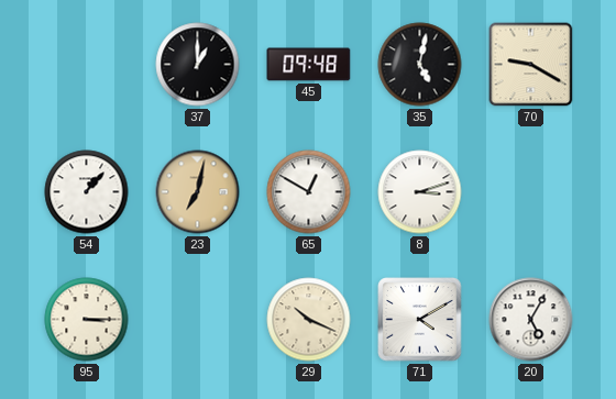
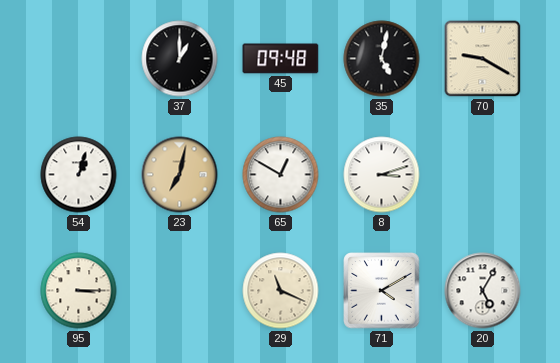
54: 1:07 -> 1:03 (79, 175)
29: 10:19 -> 11:19 (281, 291)
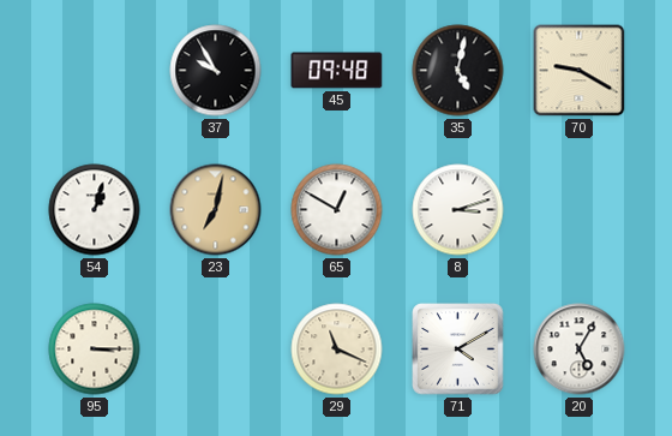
37: 1:00 -> 9:55 (216, 71)
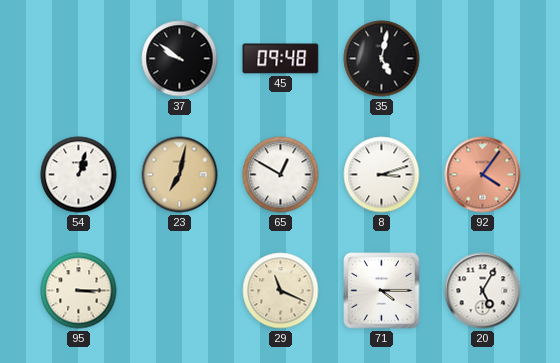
37: 9:55 -> 9:51 (180, 59)
70: 9:20 -> none (580, 71)
92: none -> 4:06 (483, 175)
71: 4:10 -> 4:15 (382, 291)
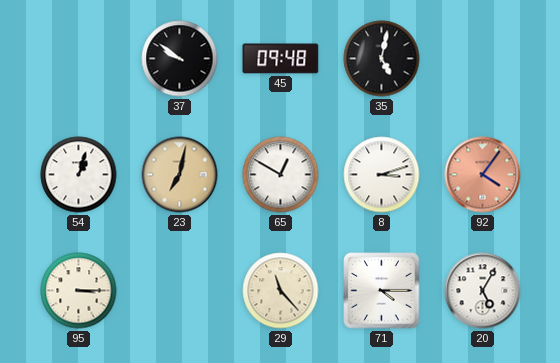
29: 11:19 -> 11:23 (281, 291)
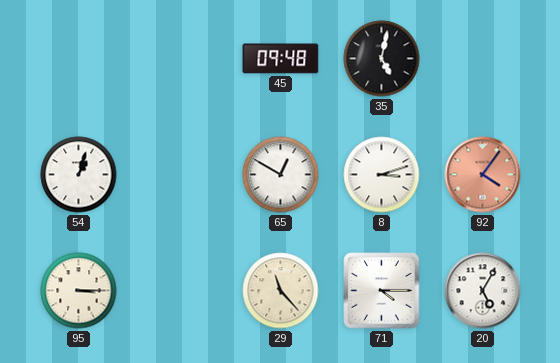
37: 9:51 -> none (180, 59)
23: 7:02 -> none (180, 175)
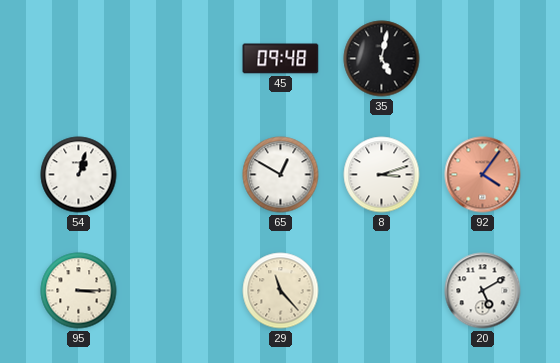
71: 4:15 -> none (382, 291)
20: 5:05 -> 5:10 (483, 291)
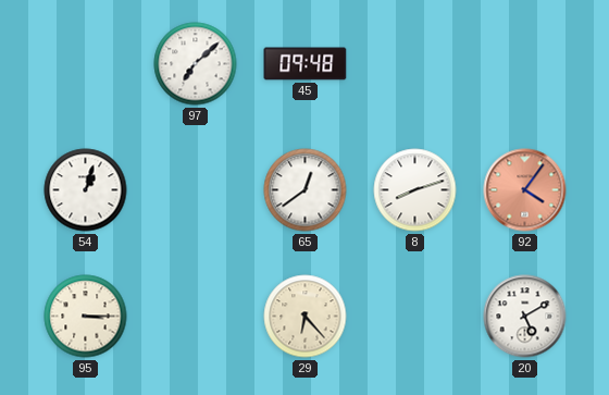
97: none -> 7:08 (196, 64)
35: 5:02 -> none (382, 59)
65: 12:50 -> 12:39 (306, 190)
8: 3:12 -> 8:12 (415, 190)
29: 11:23 -> 6:23 (306, 317)
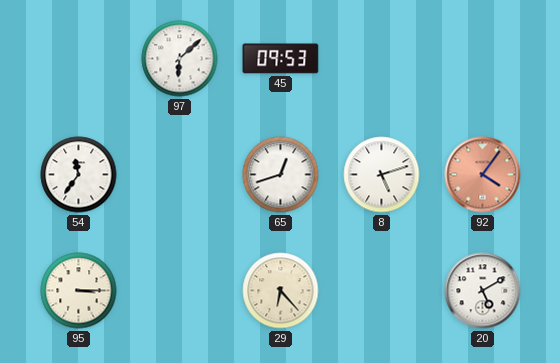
97: 7:08 -> 6:08 (180, 59)
45: 09:48 -> 09:53 (281, 59)
54: 1:03 -> 11:36 (79, 175)
65: 12:39 -> 12:42 (281, 175)
8: 8:12 -> 5:12 (382, 175)
